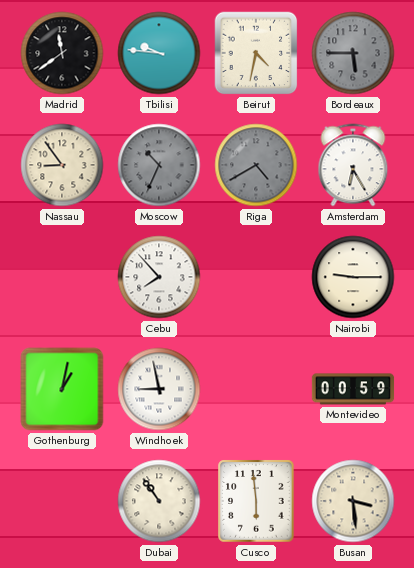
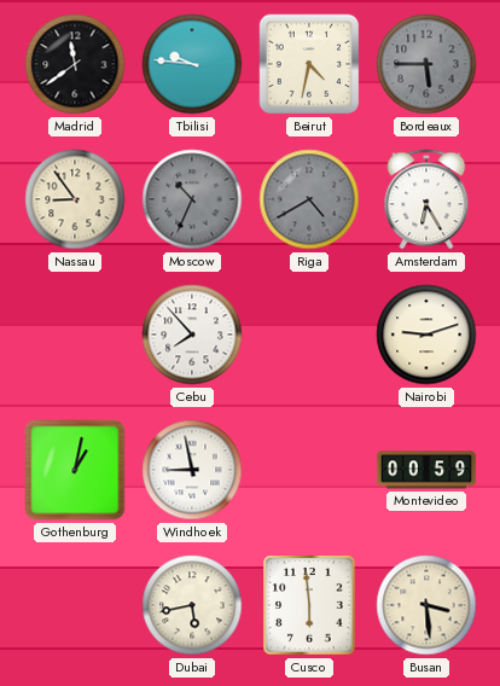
Nairobi: 9:15 -> 9:12 (426, 335)
Dubai: 10:54 -> 5:43 (192, 605)
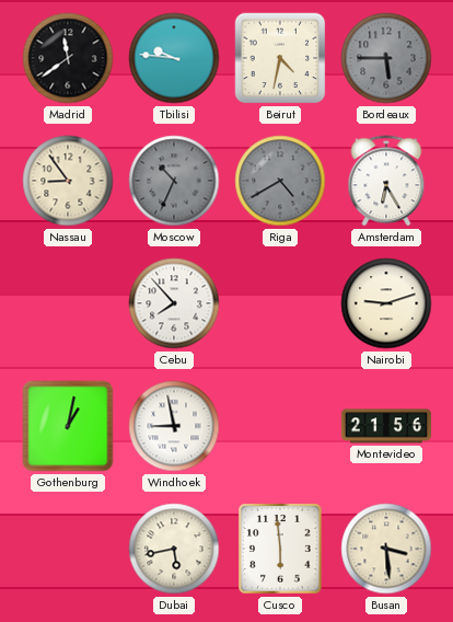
Montevideo: 00:59 -> 21:56 (386, 426)
